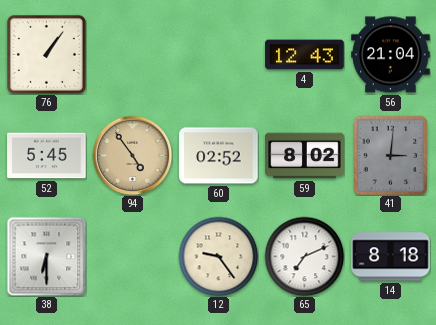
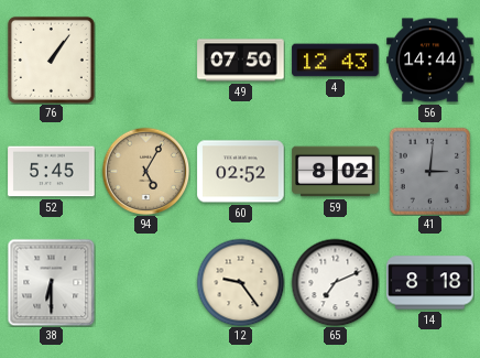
49: none -> 07:50 (241, 61)
56: 21:04 -> 14:44 (430, 61)
94: 4:54 -> 5:05 (145, 171)
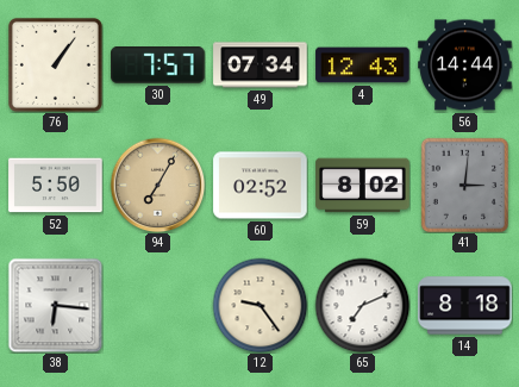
30: none -> 7:57 (158, 65)
49: 07:50 -> 07:34 (261, 65)
52: 5:45 -> 5:50 (56, 186)
94: 5:05 -> 7:05 (157, 185)
38: 6:30 -> 6:16 (55, 305)
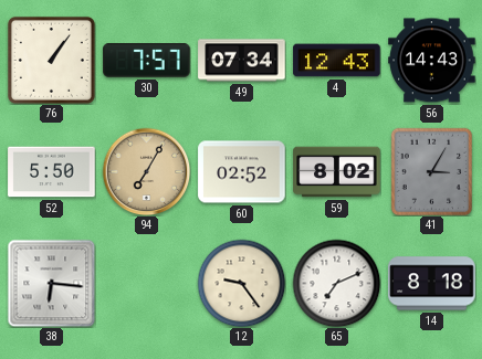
56: 14:44 -> 14:43 (432, 61)
41: 3:01 -> 3:05 (432, 171)
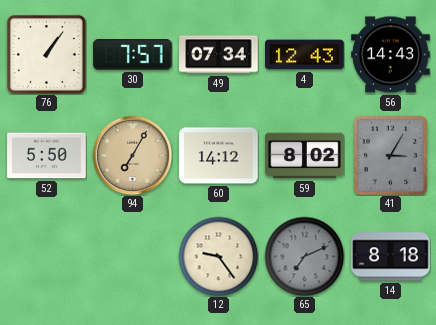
60: 02:52 -> 14:12 (219, 156)
38: 6:16 -> none (51, 283)
65 dial: white -> grey (304, 256)
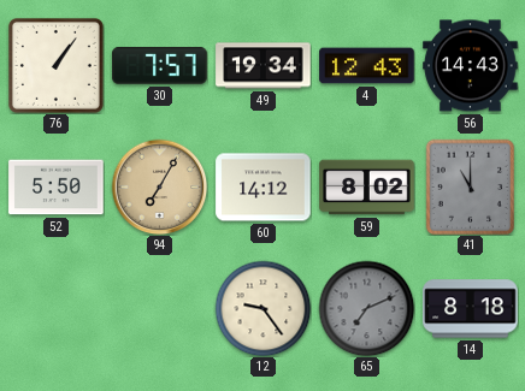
49: 07:34 -> 19:34 (264, 66)
41: 3:05 -> 11:00 (471, 186)
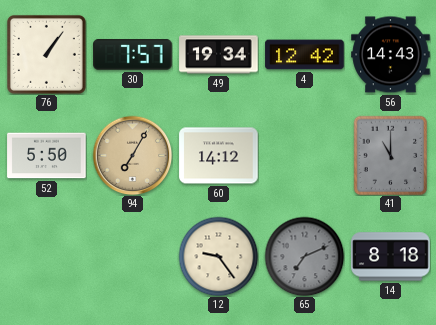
4: 12:43 -> 12:42 (305, 55)
59: 8:02 -> none (367, 188)
